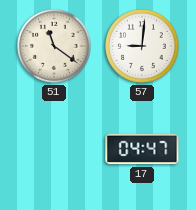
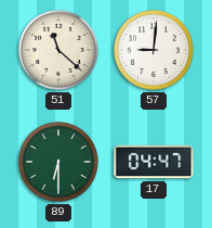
51: 11:21 -> 11:22 (59, 51)
89: none -> 6:30 (59, 163)
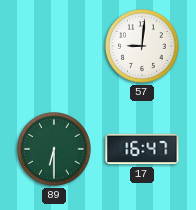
51: 11:22 -> none (59, 51)
17: 04:47 -> 16:47 (142, 149)
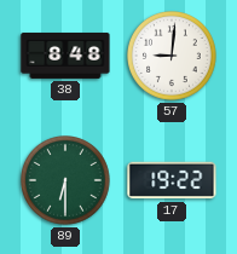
38: none -> 8:48 (65, 56)
17: 16:47 -> 19:22 (172, 180)
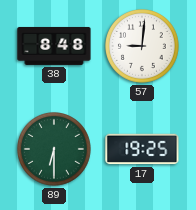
17: 19:22 -> 19:25 (142, 149)
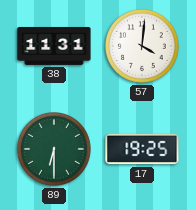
38: 8:48 -> 11:31 (54, 46)
57: 9:01 -> 4:01 (143, 47)
